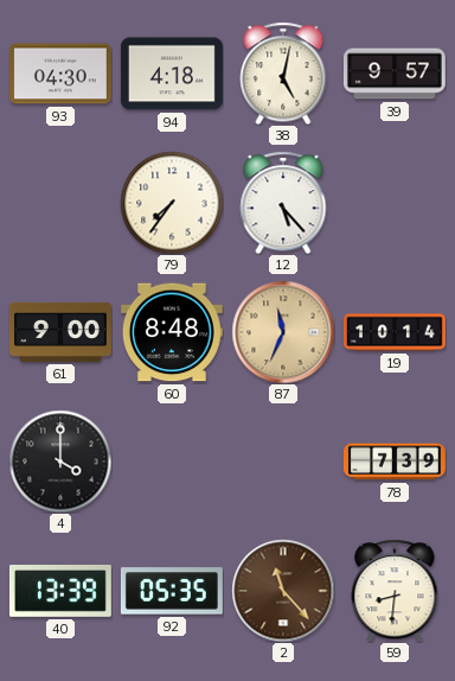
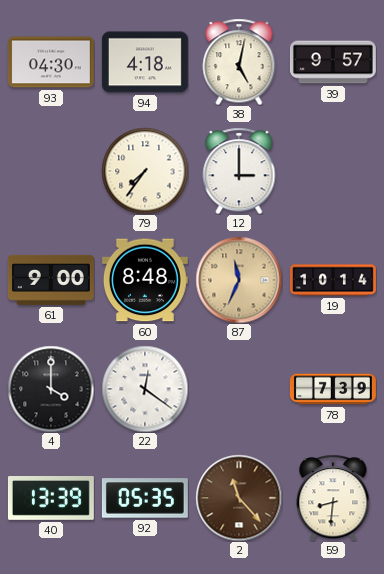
12: 5:23 -> 3:00 (239, 171)
22: none -> 12:21 (145, 389)
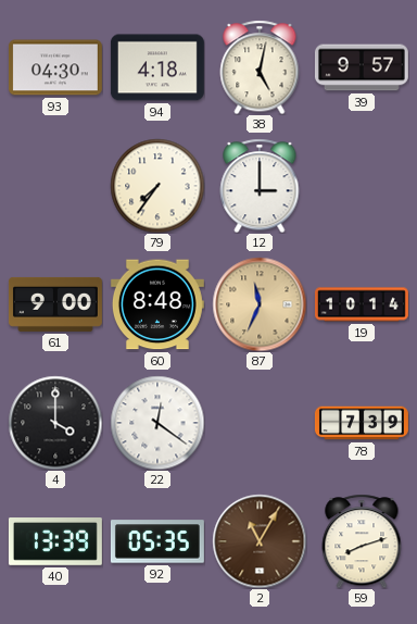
2: 11:23 -> 11:05 (260, 541)
59: 8:31 -> 8:12 (362, 541)
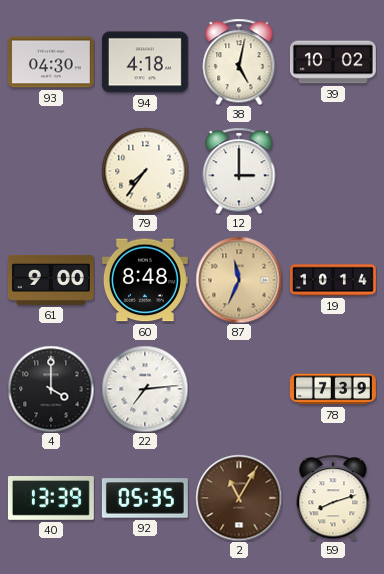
39: 9:57 -> 10:02 (333, 62)
22: 12:21 -> 7:14 (145, 389)
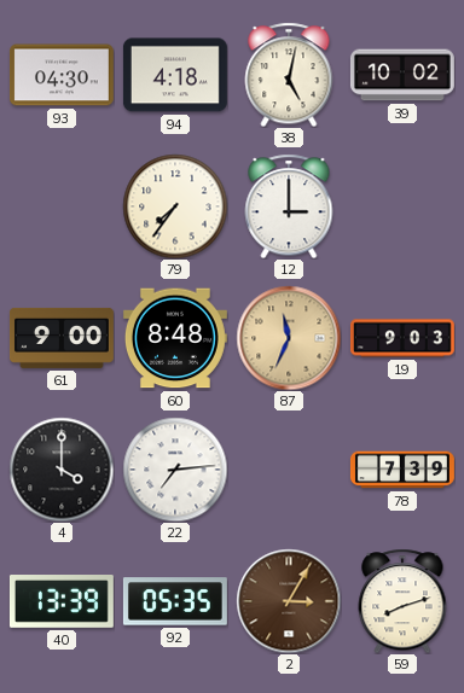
19: 10:14 -> 9:03 (404, 338)
2: 11:05 -> 3:05 (289, 601)
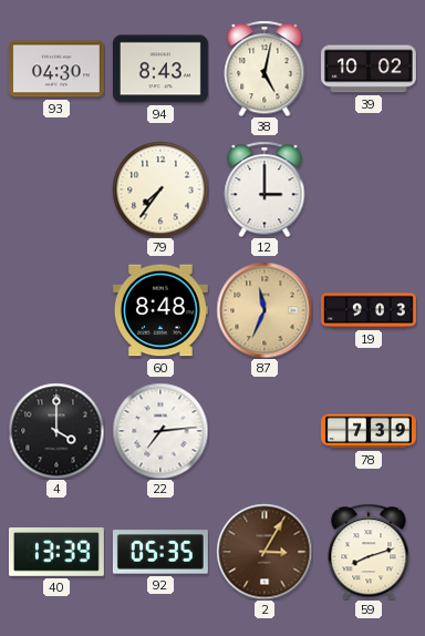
94: 4:18 -> 8:43 (160, 69)
61: 9:00 -> none (62, 338)
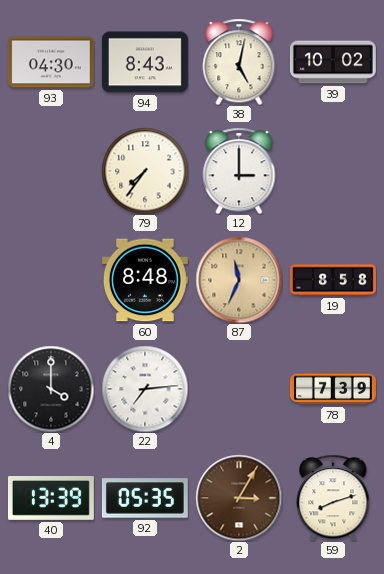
19: 9:03 -> 8:58 (334, 280)
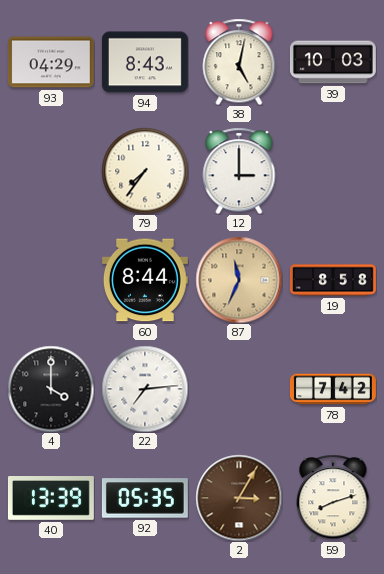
93: 04:30 -> 04:29 (51, 62)
39: 10:02 -> 10:03 (333, 62)
60: 8:48 -> 8:44 (145, 280)
78: 7:39 -> 7:42 (333, 389)
